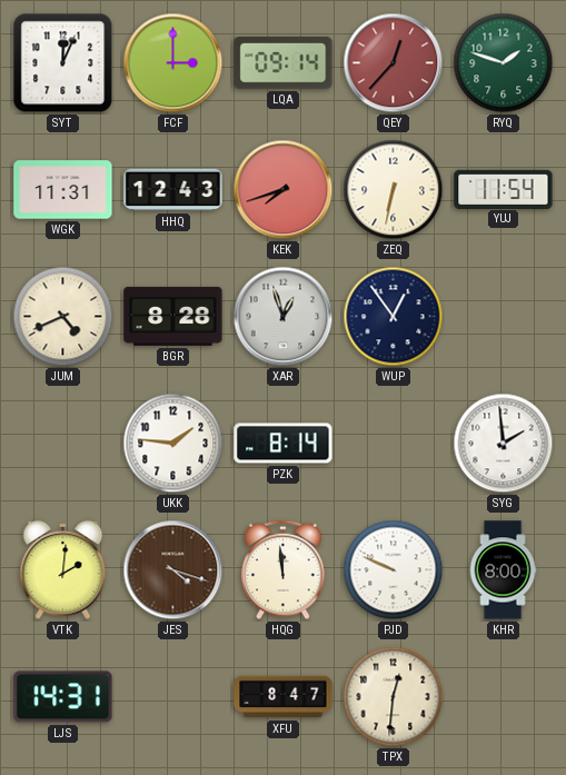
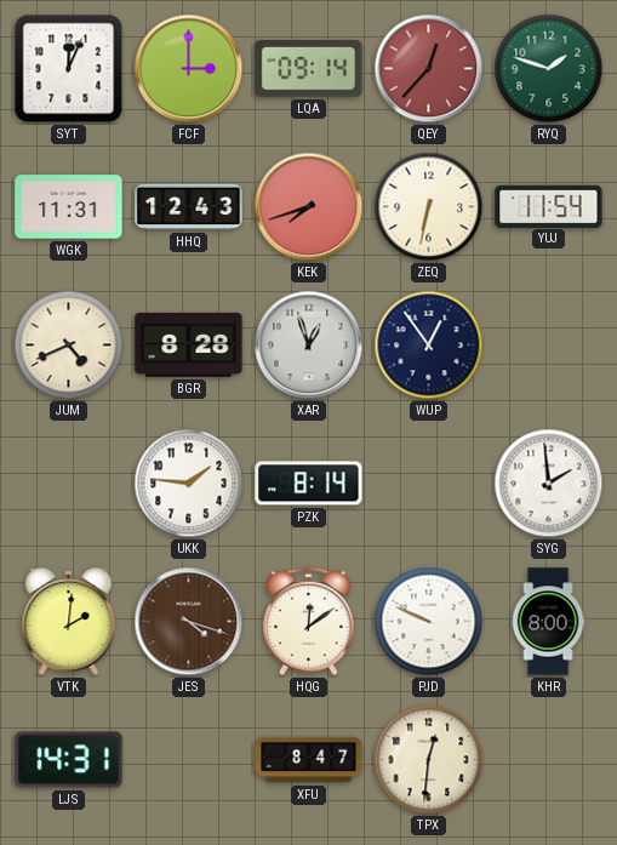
HQG: 11:59 -> 12:09 (309, 622)
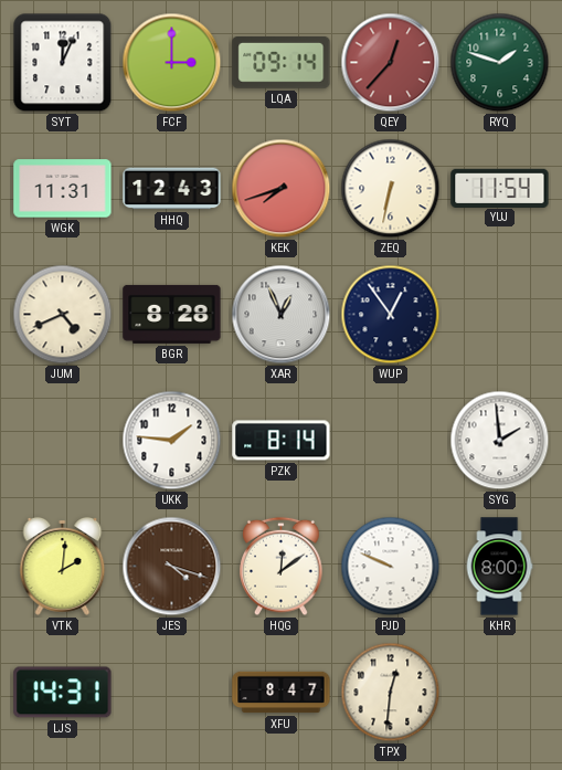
XAR: 12:57 -> 12:56 (282, 315)
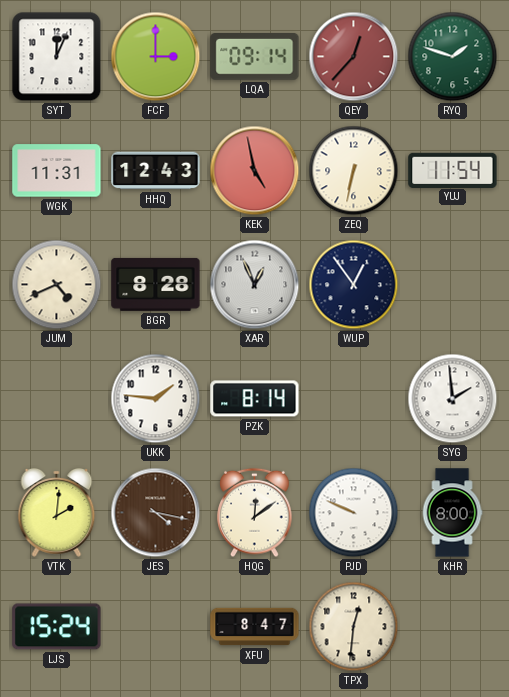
KEK: 7:42 -> 4:58 (255, 171)
JES: 4:18 -> 4:17 (156, 513)
LJS: 14:31 -> 15:24 (57, 627)
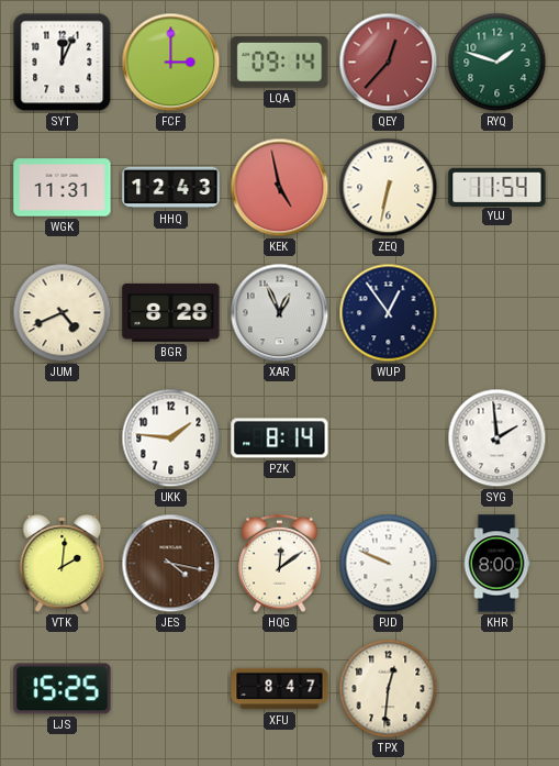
LJS: 15:24 -> 15:25 (63, 689)
